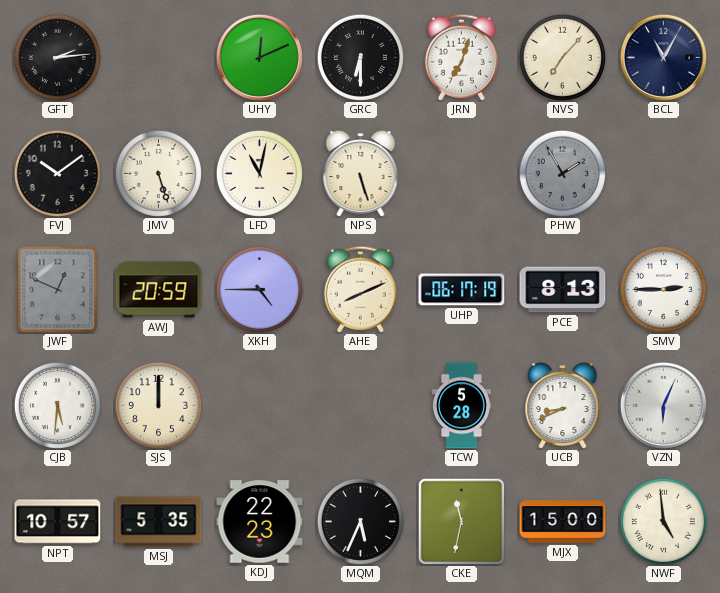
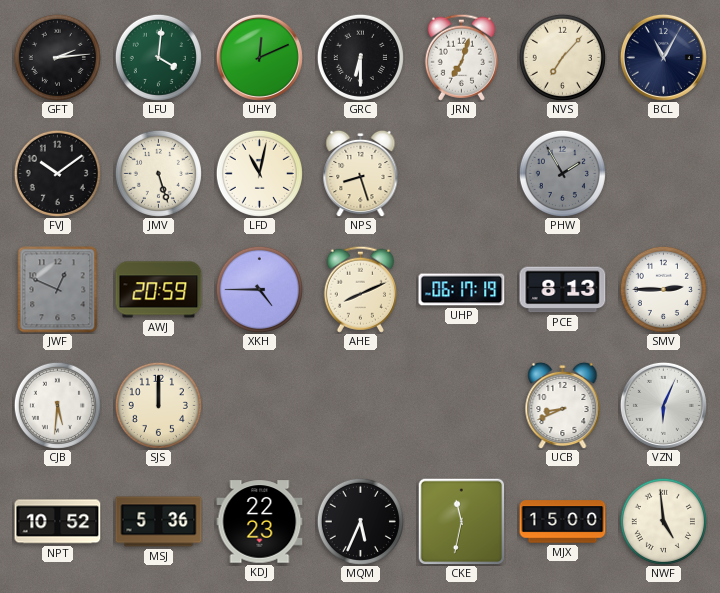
LFU: none -> 4:01 (158, 57)
NPS: 5:27 -> 8:27 (361, 173)
TCW: 5:28 -> none (461, 406)
NPT: 10:57 -> 10:52 (58, 522)
MSJ: 5:35 -> 5:36 (159, 522)
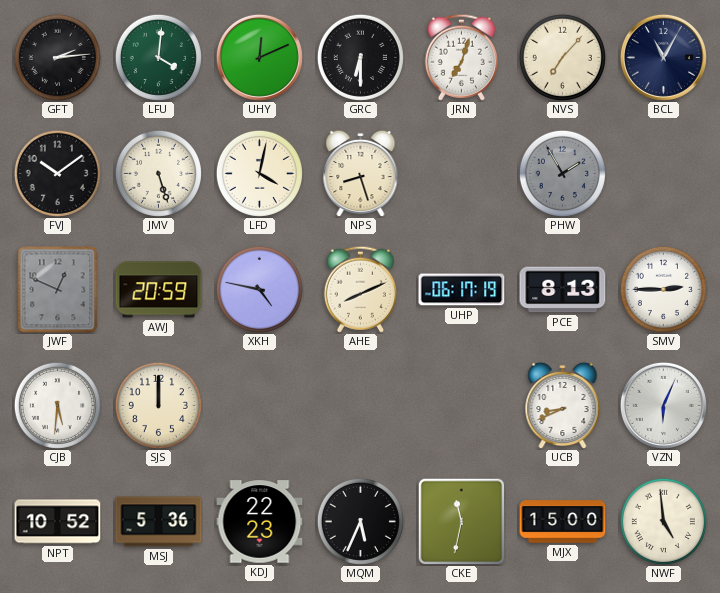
LFD: 11:02 -> 4:02 (259, 173)
XKH: 4:45 -> 4:47 (259, 289)
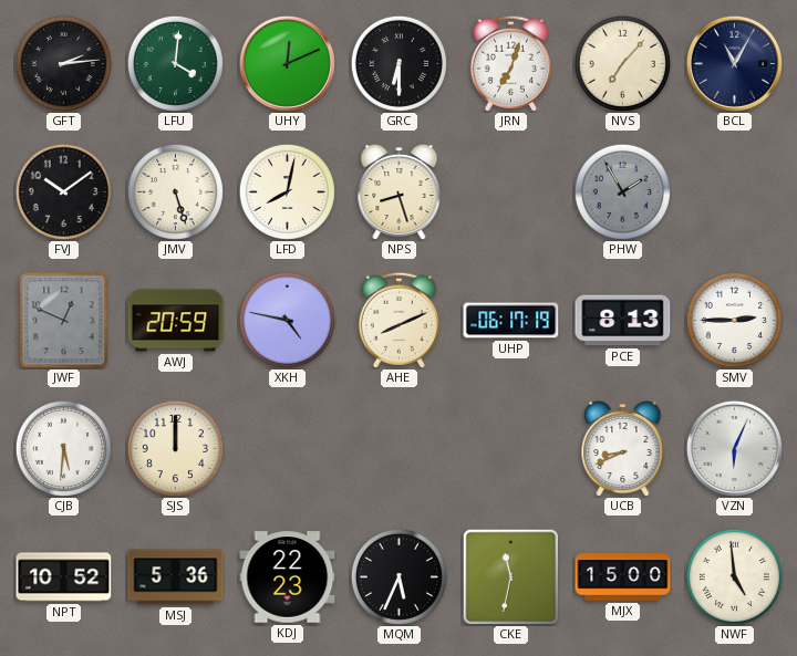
LFD: 4:02 -> 8:02 (287, 191)
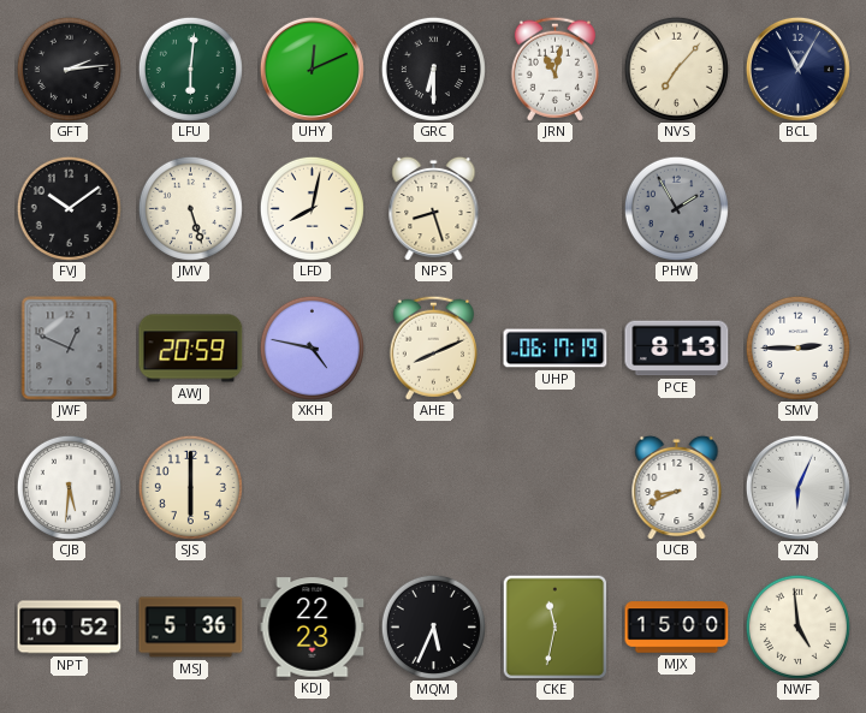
LFU: 4:01 -> 6:01 (190, 69)
JRN: 7:03 -> 11:02 (554, 69)
SJS: 12:00 -> 6:00 (190, 487)
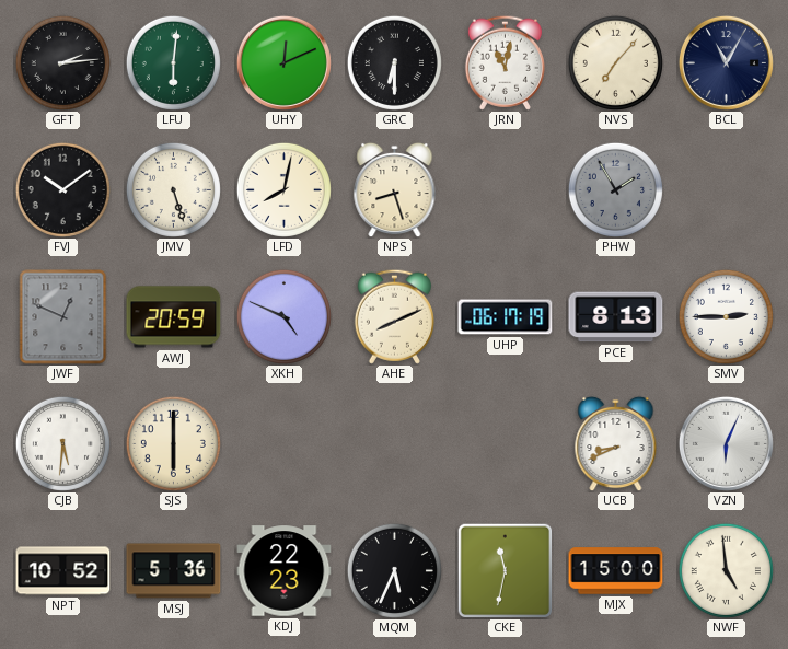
XKH: 4:47 -> 4:49 (283, 316)
